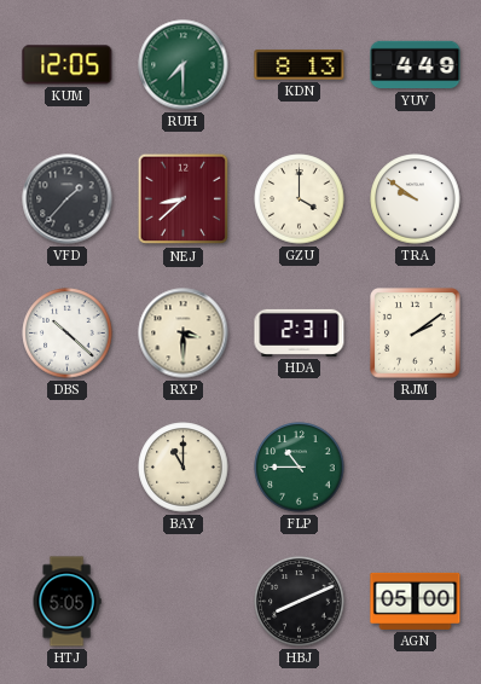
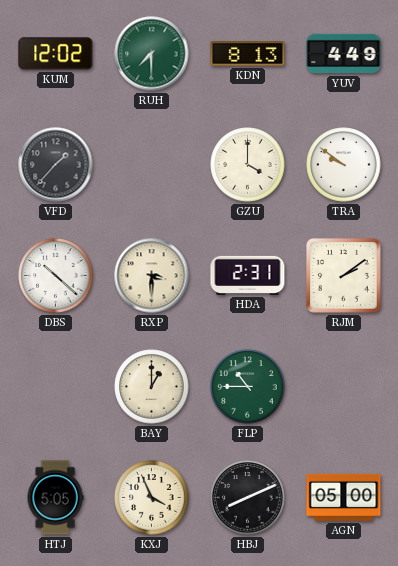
KUM: 12:05 -> 12:02 (56, 54)
NEJ: 8:38 -> none (184, 199)
BAY: 11:00 -> 1:00 (152, 387)
KXJ: none -> 3:56 (152, 498)
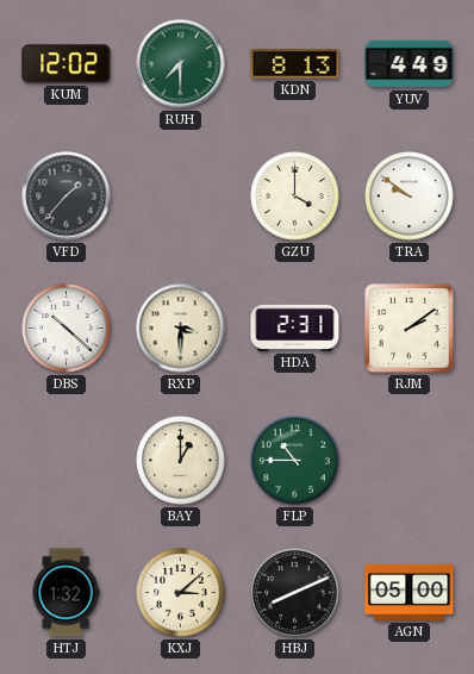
HTJ: 5:05 -> 1:32 (66, 593)
KXJ: 3:56 -> 3:08 (181, 593)
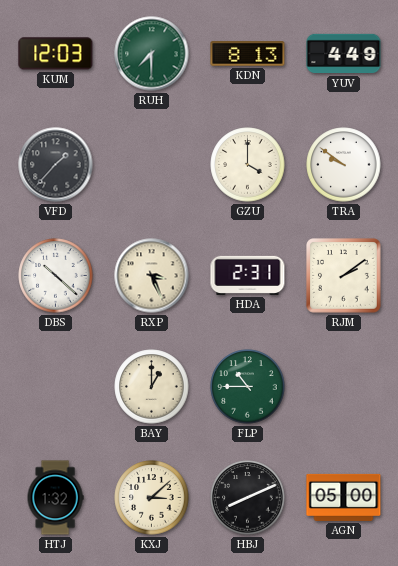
KUM: 12:02 -> 12:03 (56, 54)
RXP: 3:30 -> 3:26 (152, 276)
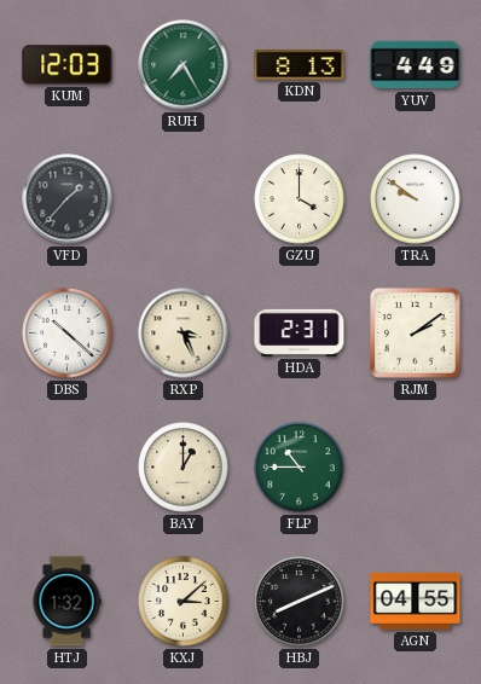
RUH: 7:30 -> 7:25 (184, 65)
AGN: 05:00 -> 04:55 (416, 601)
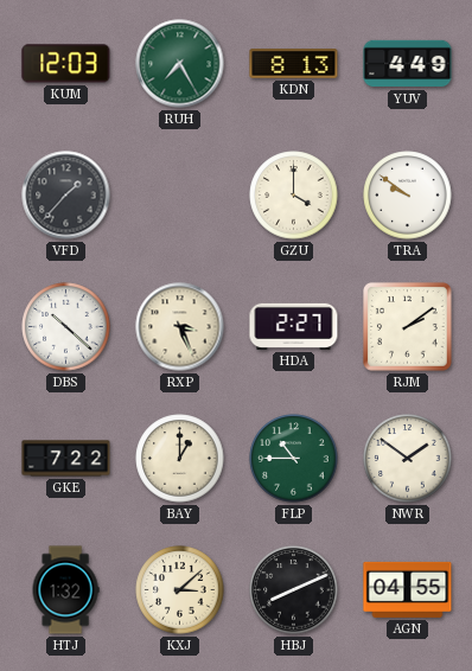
HDA: 2:31 -> 2:27 (294, 326)
GKE: none -> 7:22 (66, 459)
NWR: none -> 1:51 (408, 459)
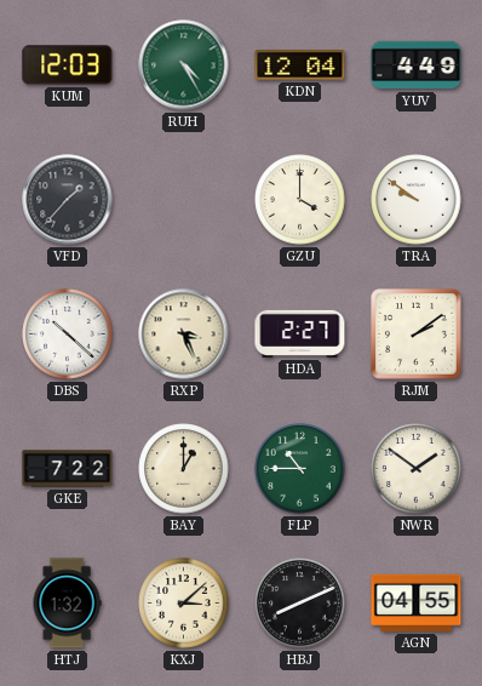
RUH: 7:25 -> 4:25 (184, 65)
KDN: 8:13 -> 12:04 (300, 65)
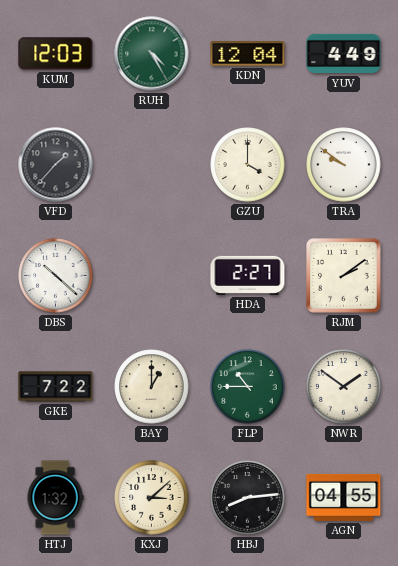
RXP: 3:26 -> none (184, 335)
HBJ: 8:11 -> 8:14 (248, 498)
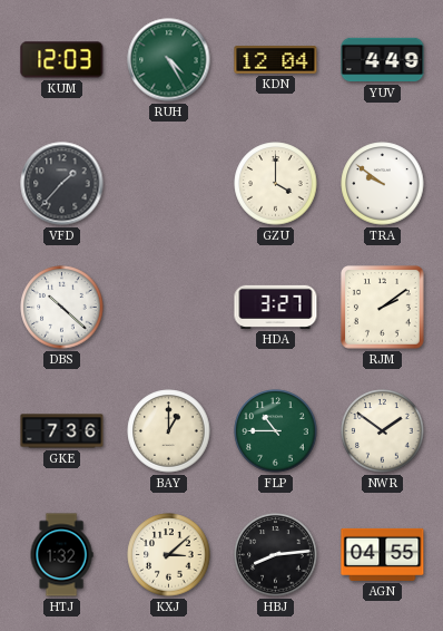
HDA: 2:27 -> 3:27 (276, 307)
GKE: 7:22 -> 7:36 (62, 431)
